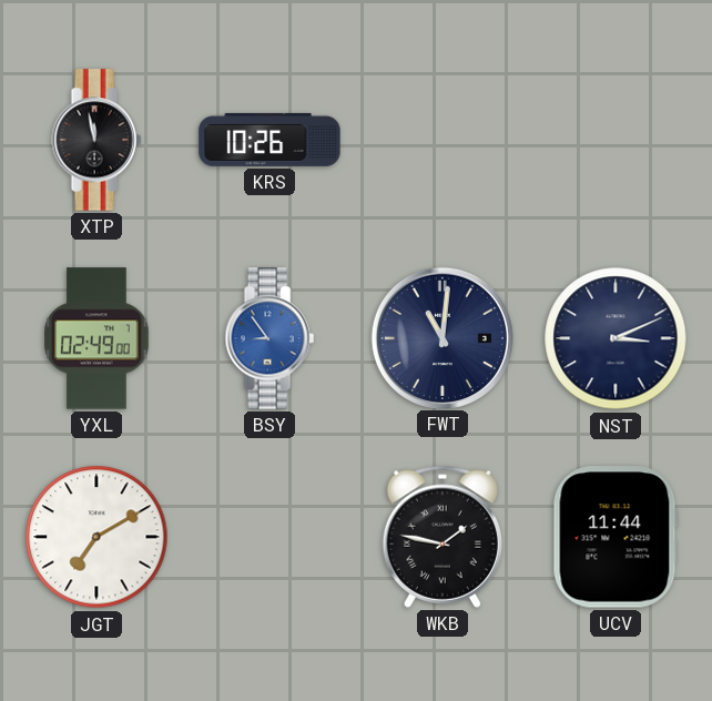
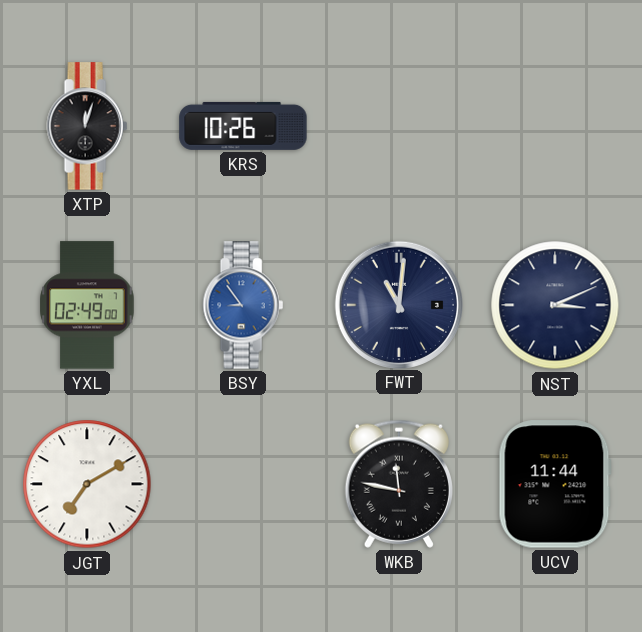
XTP: 11:58 -> 12:03 (87, 126)
WKB: 1:47 -> 11:47 (399, 484)
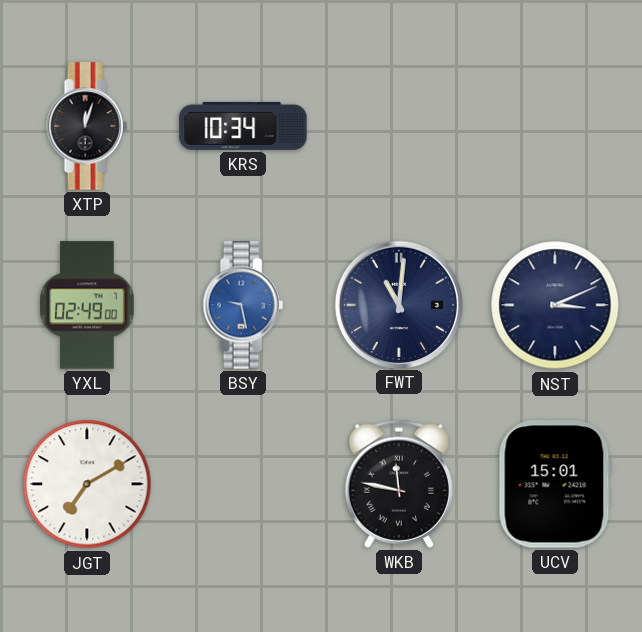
KRS: 10:26 -> 10:34 (243, 126)
BSY: 8:54 -> 9:28 (243, 305)
UCV: 11:44 -> 15:01 (555, 484)
